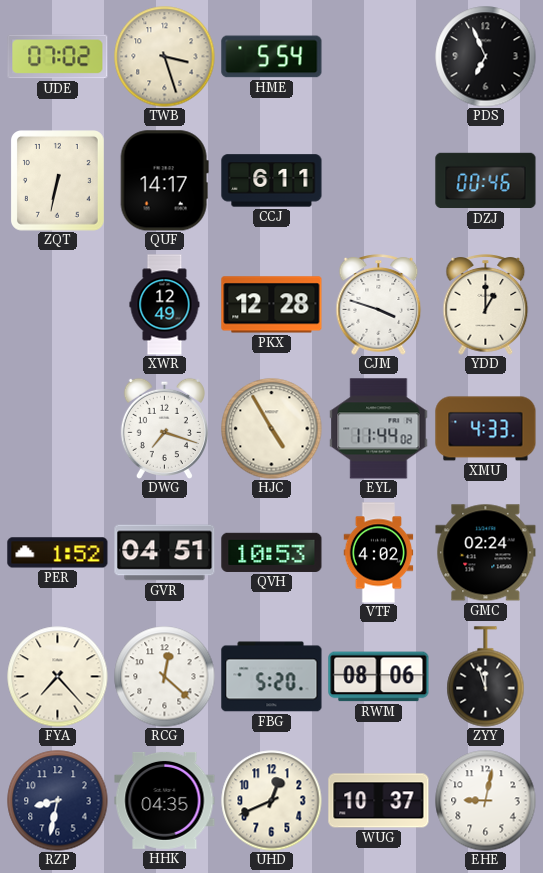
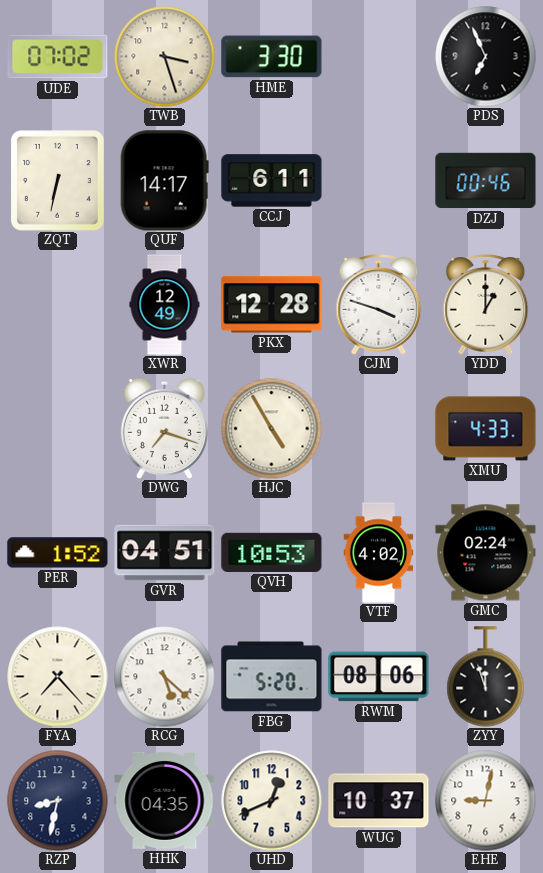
HME: 5:54 -> 3:30 (272, 57)
EYL: 11:44 -> none (379, 429)
RCG: 12:22 -> 5:22 (165, 677)
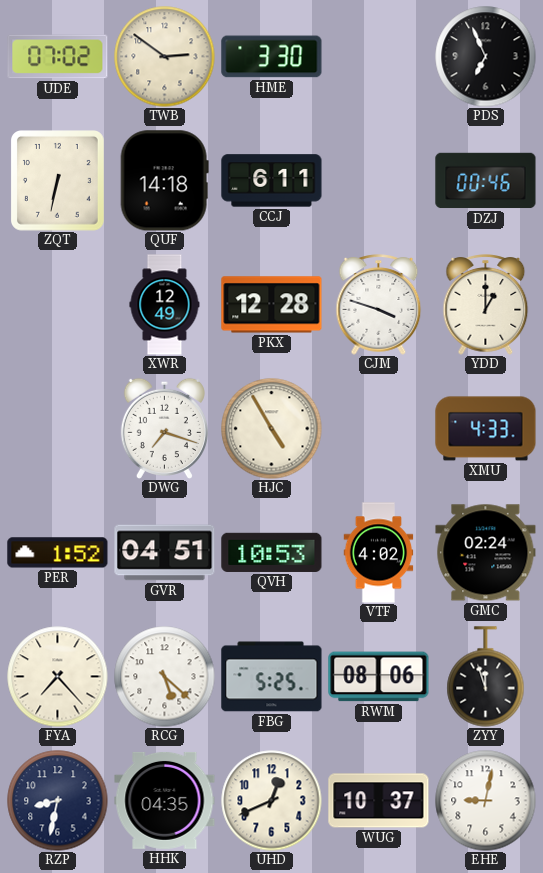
TWB: 3:27 -> 2:51 (165, 57)
QUF: 14:17 -> 14:18 (164, 181)
FBG: 5:20 -> 5:25 (272, 677)
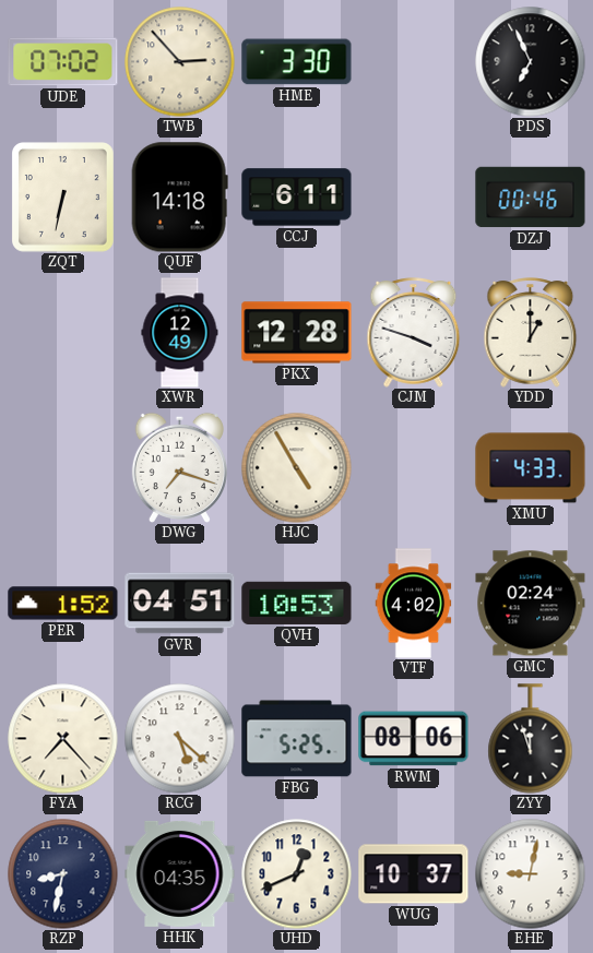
TWB: 2:51 -> 2:53 (180, 62)
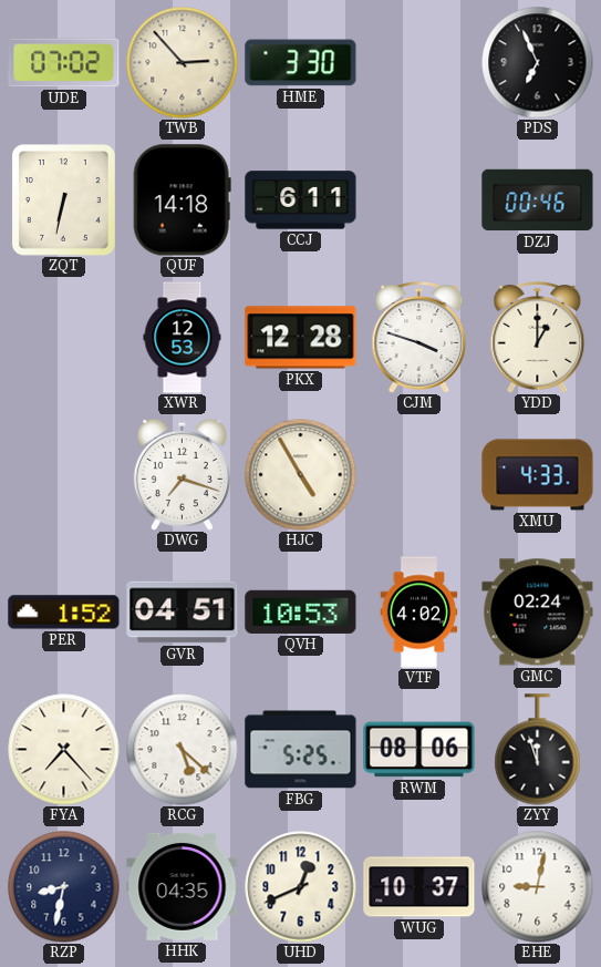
XWR: 12:49 -> 12:53 (183, 338)
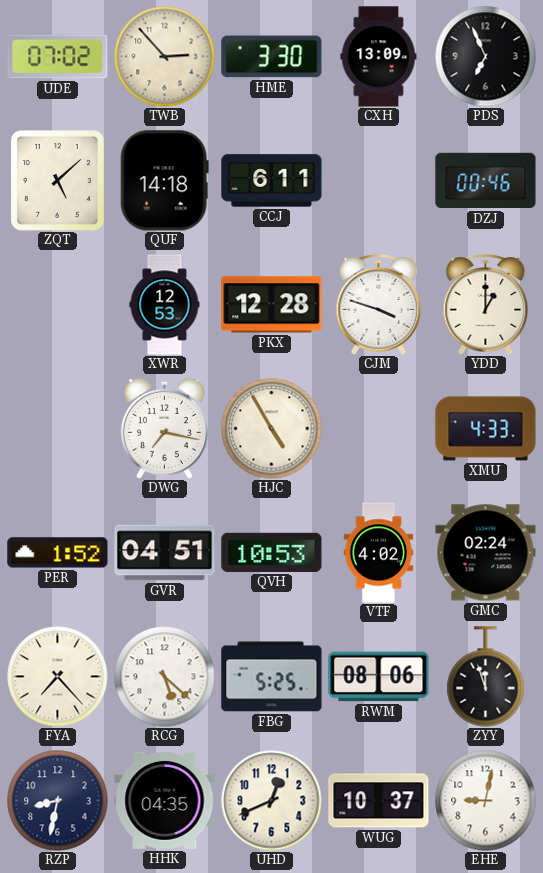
CXH: none -> 13:09 (379, 57)
ZQT: 6:32 -> 5:08 (58, 181)
DWG: 7:18 -> 7:17 (164, 428)
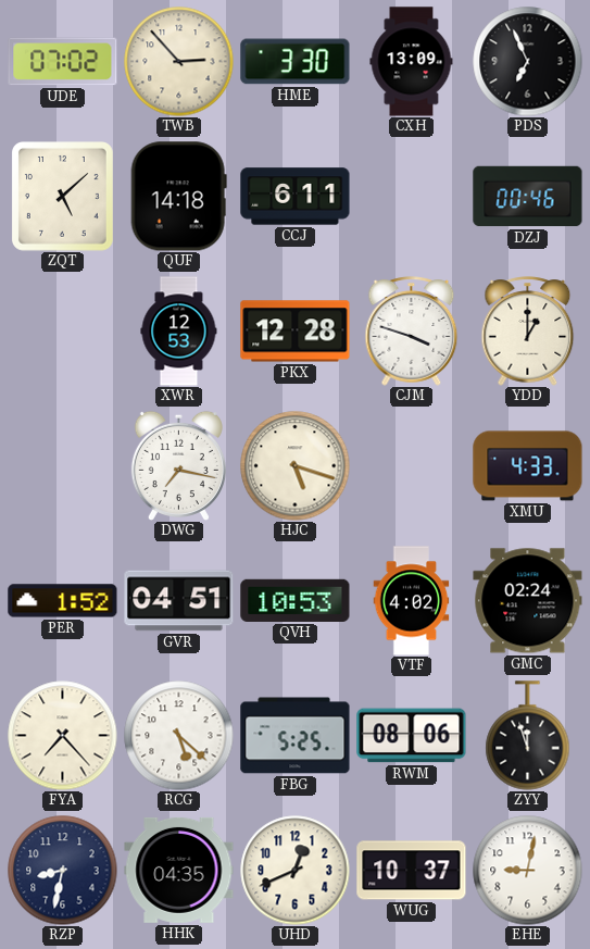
HJC: 4:55 -> 5:18 (296, 466)
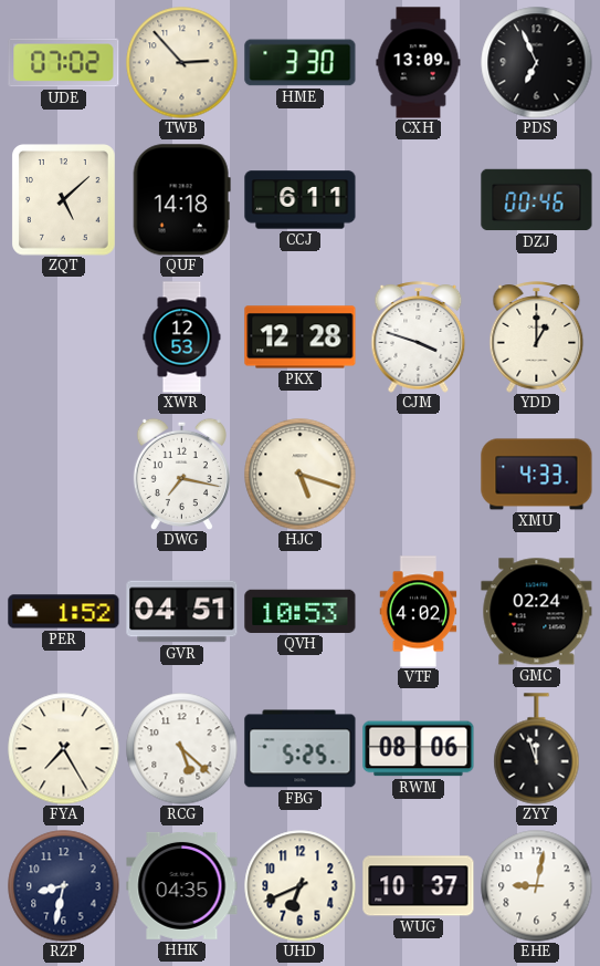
FYA: 7:23 -> 7:25 (64, 749)
UHD: 12:41 -> 6:41 (301, 886)
